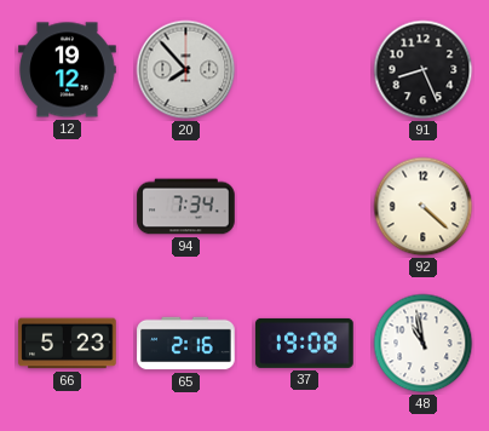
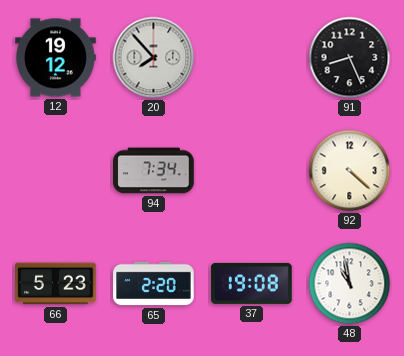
65: 2:16 -> 2:20 (154, 284)
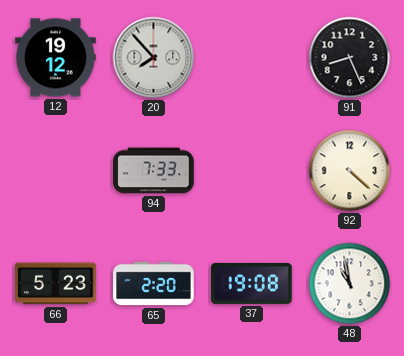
94: 7:34 -> 7:33 (154, 171)
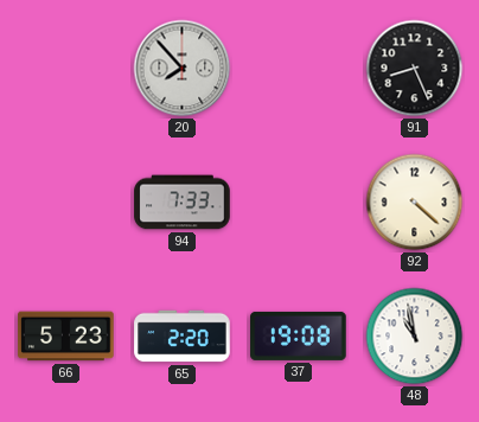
12: 19:12 -> none (56, 58)
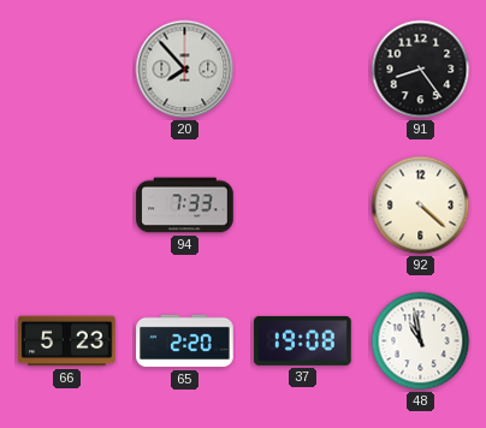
91: 8:26 -> 8:24 (421, 70)
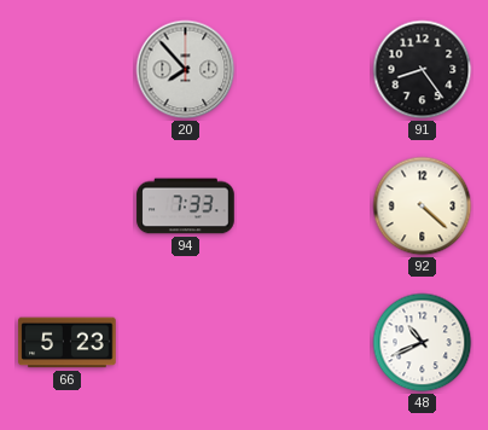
65: 2:20 -> none (185, 341)
37: 19:08 -> none (303, 340)
48: 10:58 -> 10:41 (423, 343)
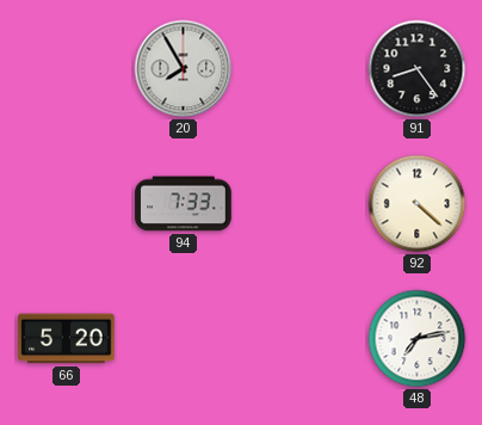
20: 7:53 -> 7:55 (184, 69)
66: 5:23 -> 5:20 (67, 339)
48: 10:41 -> 7:13 (418, 339)
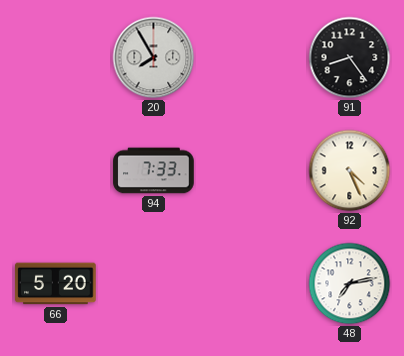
92: 4:22 -> 4:26 (350, 171)
